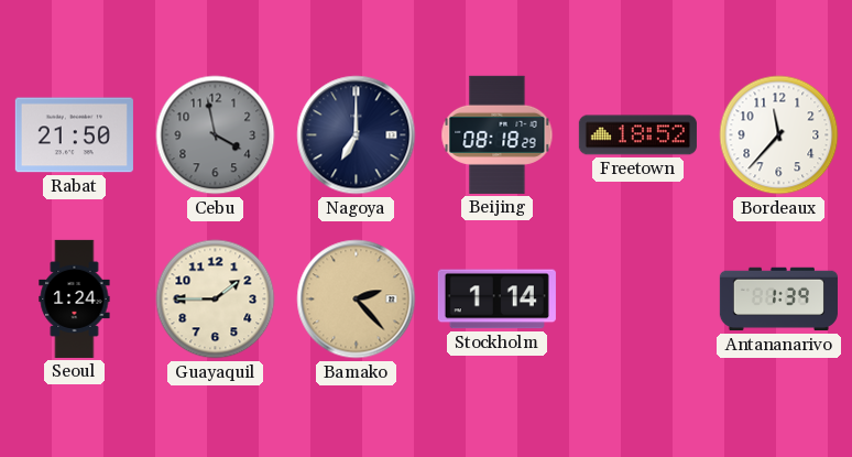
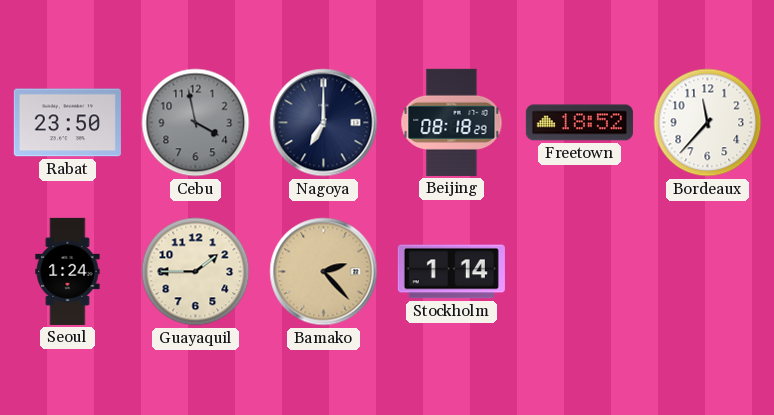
Rabat: 21:50 -> 23:50 (67, 123)
Antananarivo: 1:39 -> none (778, 300)
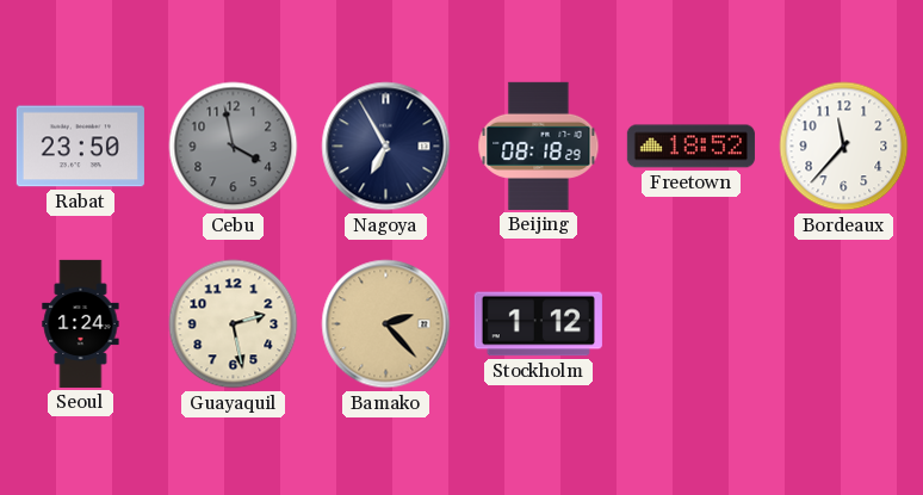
Nagoya: 7:00 -> 6:55 (386, 147)
Guayaquil: 1:45 -> 2:28 (234, 324)
Stockholm: 1:14 -> 1:12 (538, 324)
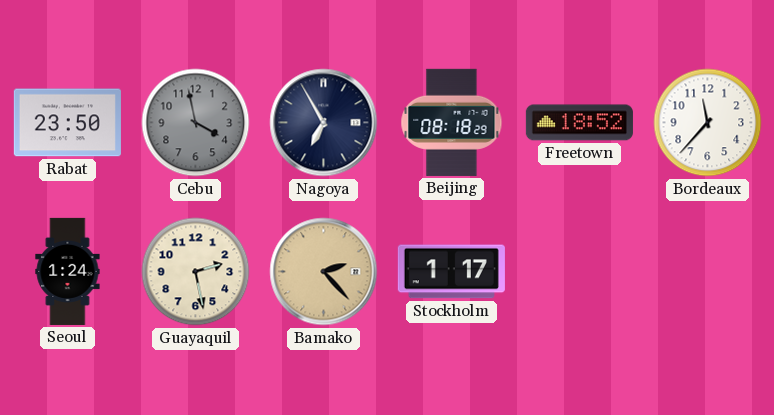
Stockholm: 1:12 -> 1:17 (451, 272)
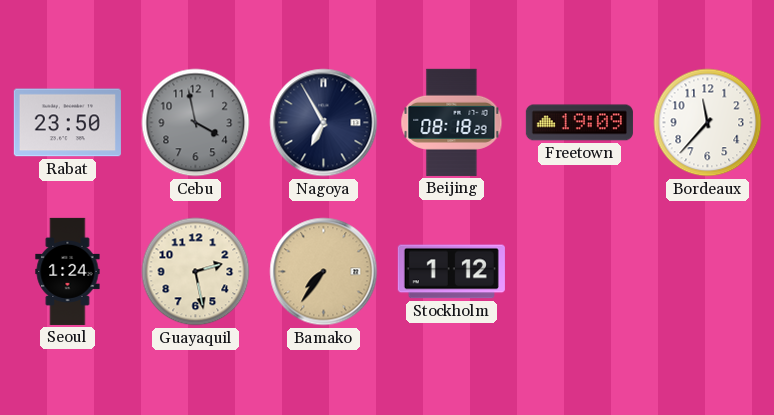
Freetown: 18:52 -> 19:09 (579, 123)
Bamako: 2:23 -> 7:36 (324, 272)
Stockholm: 1:17 -> 1:12 (451, 272)
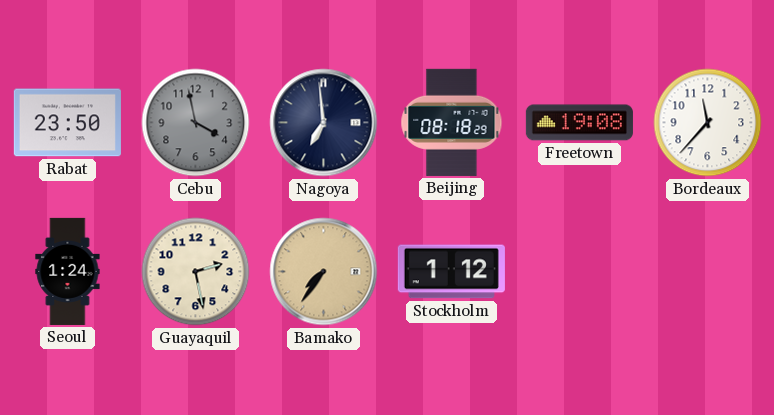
Nagoya: 6:55 -> 6:59 (324, 123)
Freetown: 19:09 -> 19:08 (579, 123)
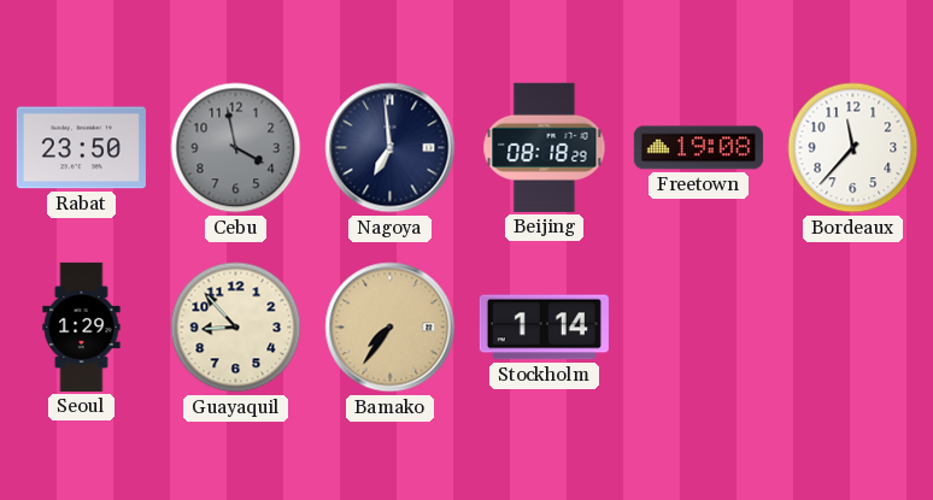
Seoul: 1:24 -> 1:29 (82, 327)
Guayaquil: 2:28 -> 8:53 (236, 328)
Stockholm: 1:12 -> 1:14 (544, 328)
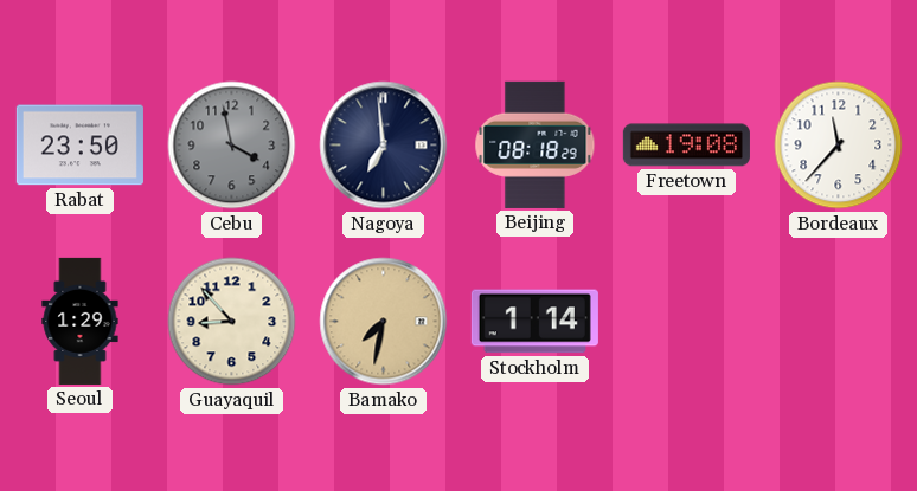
Bamako: 7:36 -> 7:32 (384, 322)
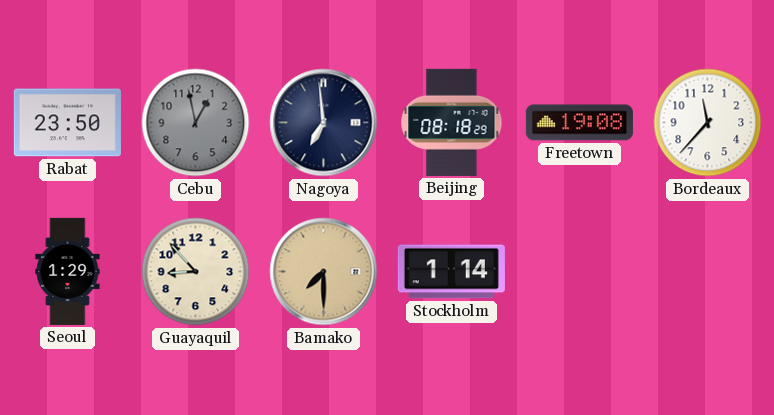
Cebu: 3:58 -> 12:58 (196, 123)
Bamako: 7:32 -> 7:30 (324, 272)
